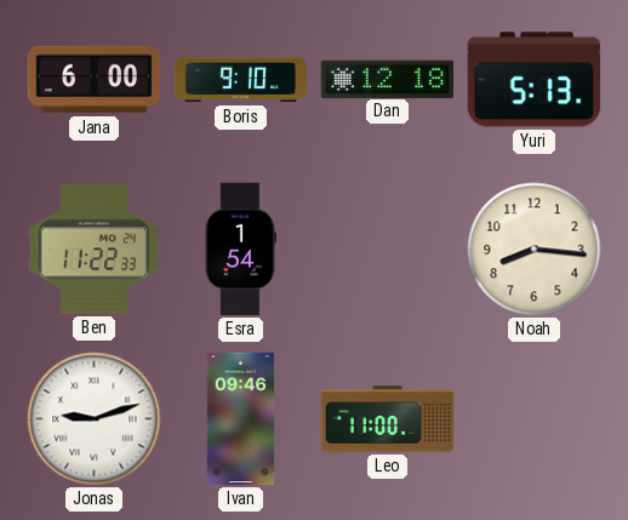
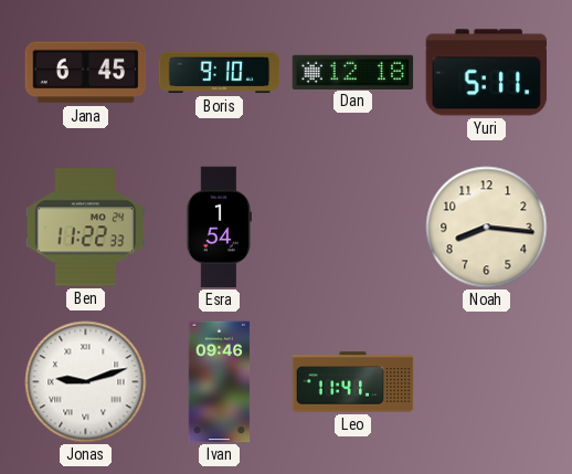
Jana: 6:00 -> 6:45 (86, 73)
Yuri: 5:13 -> 5:11 (487, 73)
Leo: 11:00 -> 11:41 (353, 382)
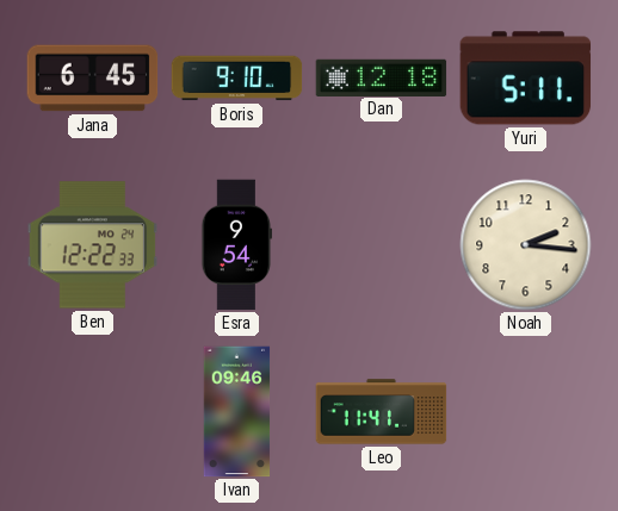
Ben: 11:22 -> 12:22 (93, 245)
Esra: 1:54 -> 9:54 (236, 245)
Noah: 8:16 -> 2:16 (526, 245)
Jonas: 9:12 -> none (86, 382)
